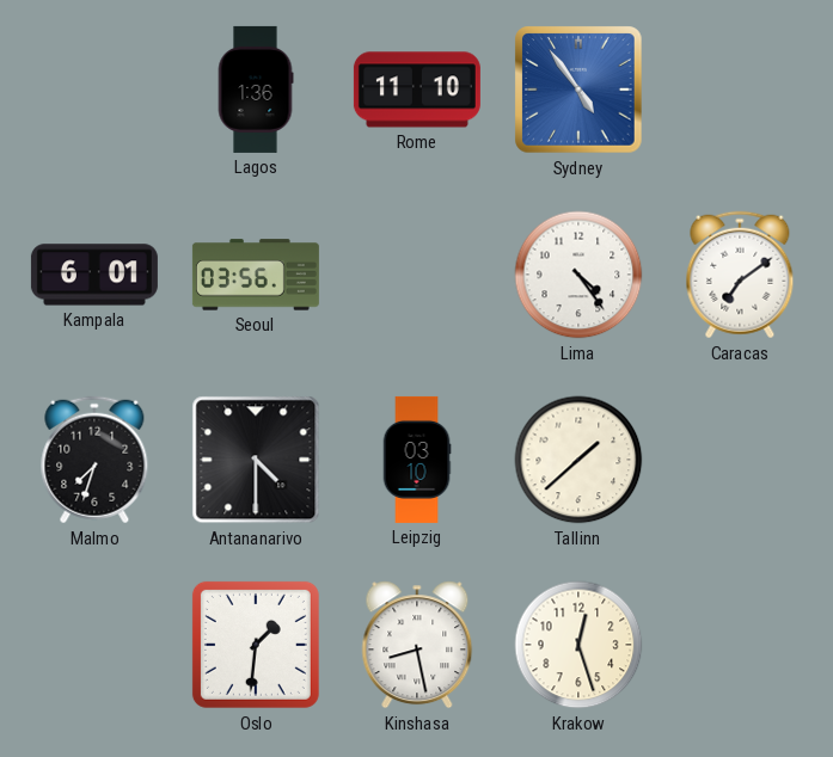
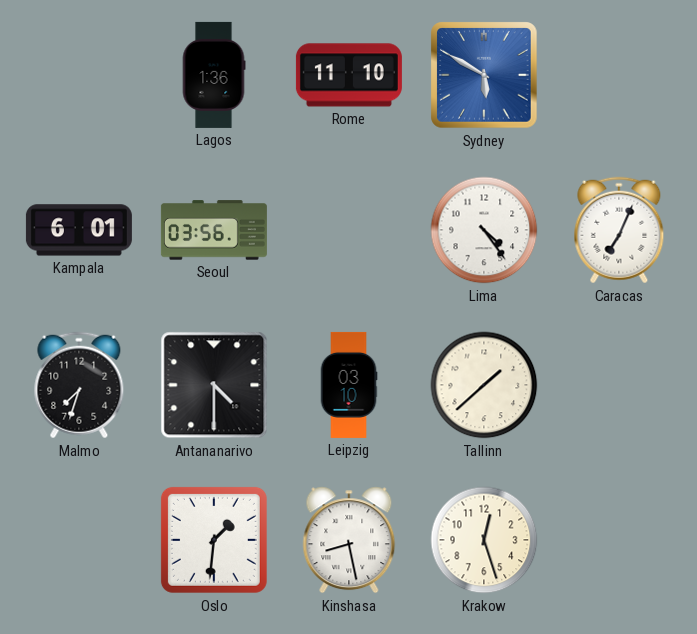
Sydney: 4:54 -> 5:50 (484, 75)
Caracas: 7:09 -> 7:04 (619, 230)
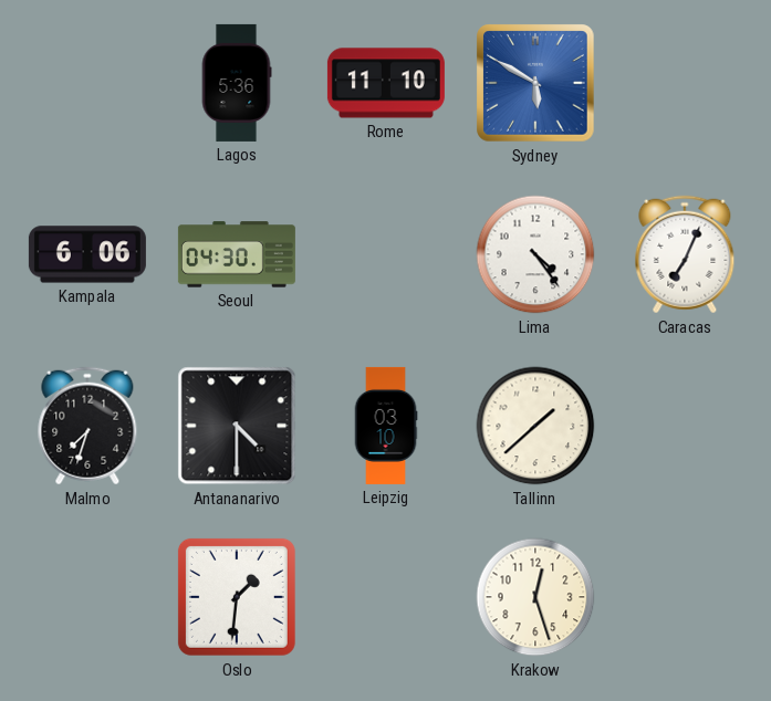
Lagos: 1:36 -> 5:36 (237, 83)
Kampala: 6:01 -> 6:06 (87, 254)
Seoul: 03:56 -> 04:30 (237, 254)
Kinshasa: 8:28 -> none (349, 540)
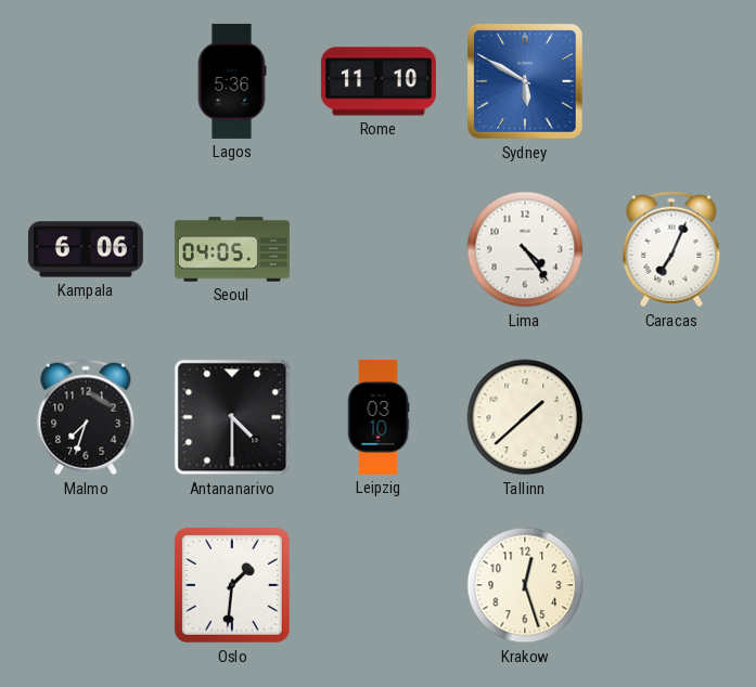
Seoul: 04:30 -> 04:05 (232, 249)
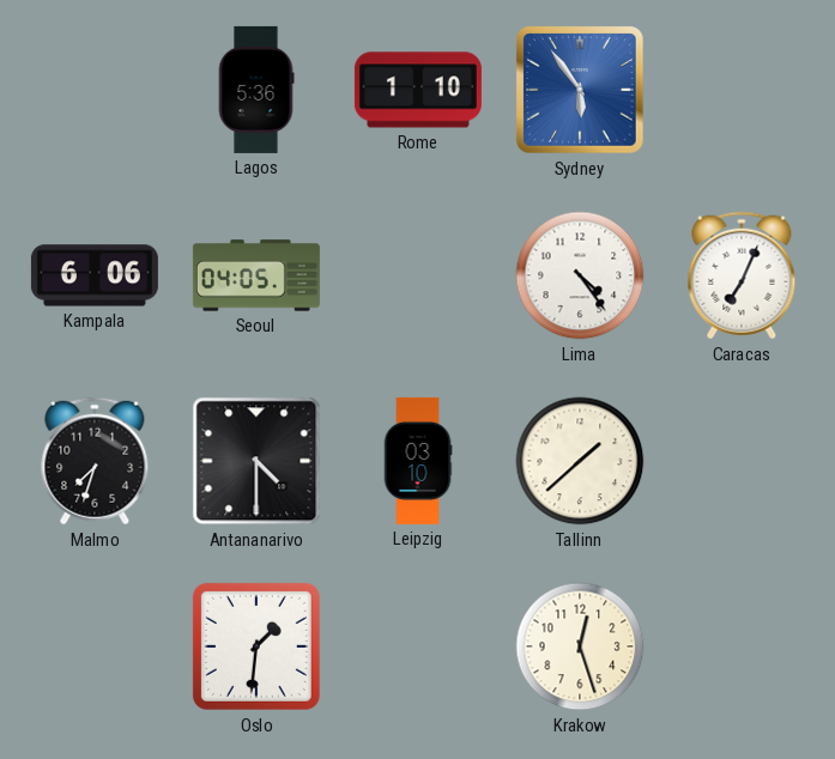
Rome: 11:10 -> 1:10 (418, 90)
Sydney: 5:50 -> 5:54 (580, 90)
